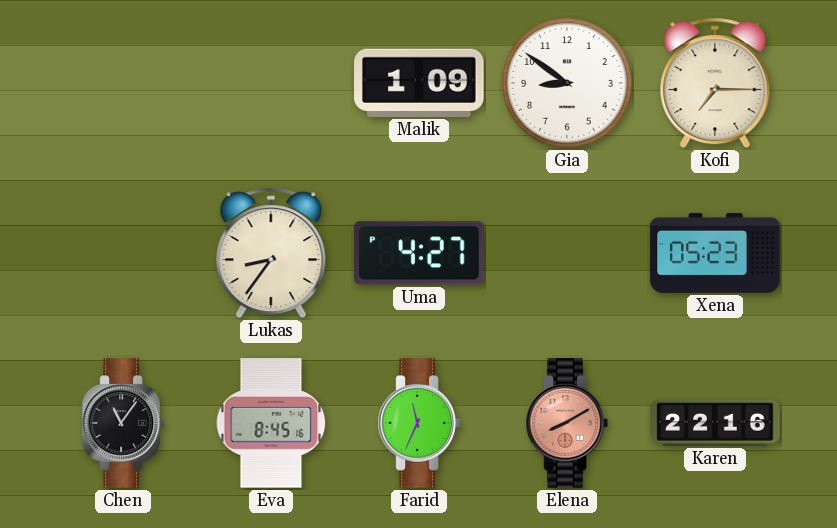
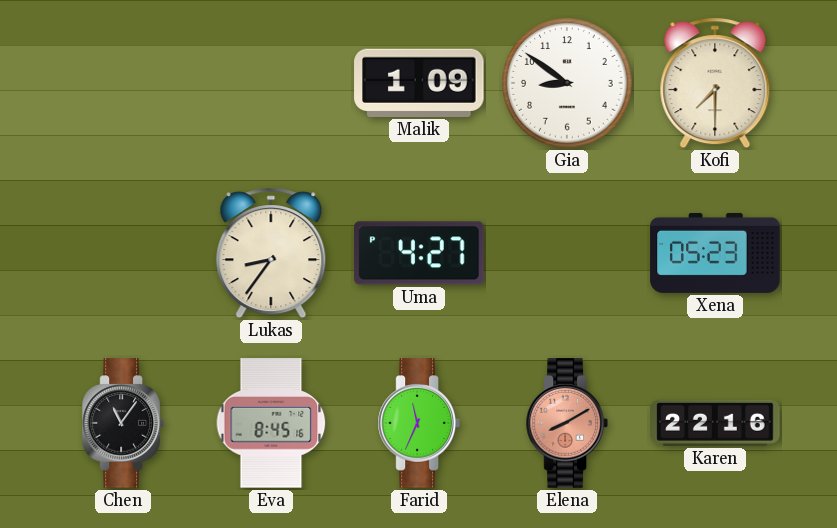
Kofi: 7:15 -> 7:30 (715, 83)
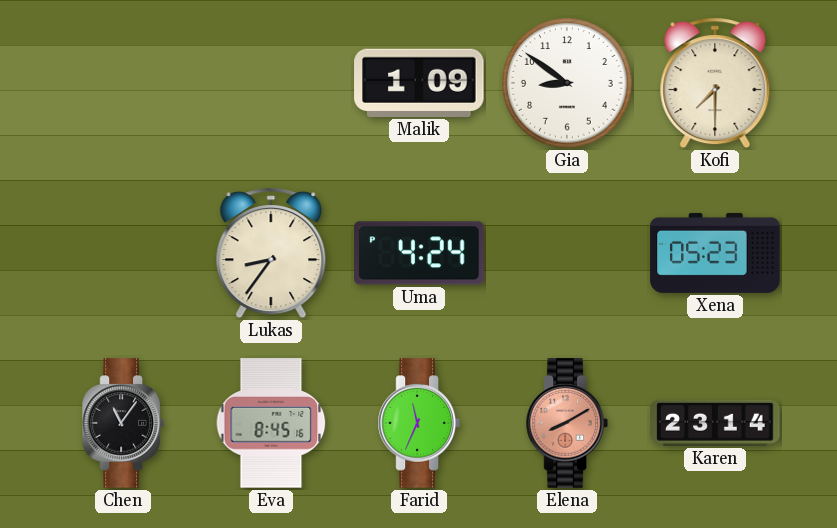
Uma: 4:27 -> 4:24 (419, 253)
Karen: 22:16 -> 23:14 (715, 423)
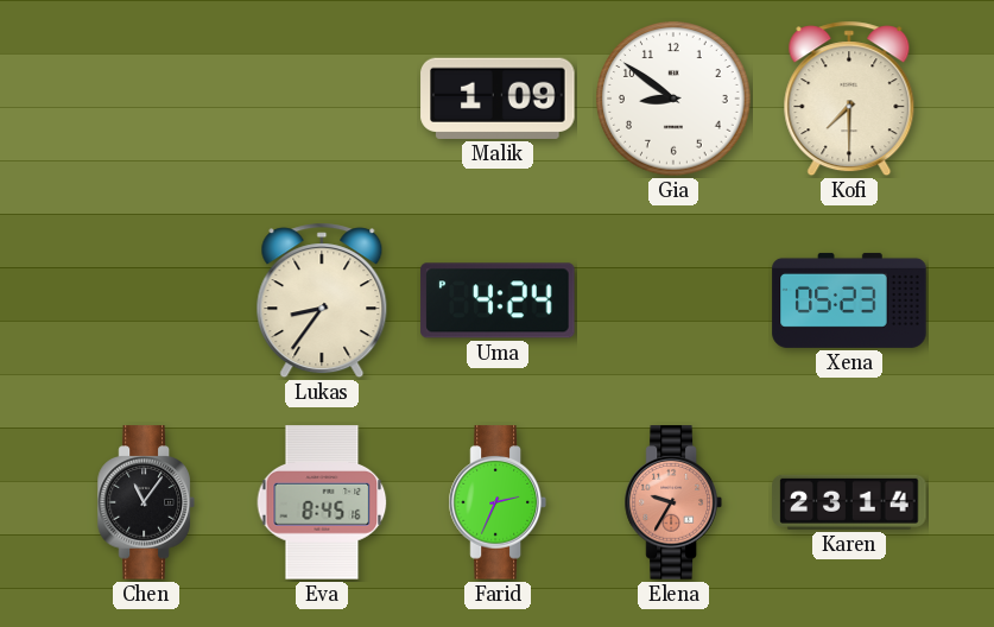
Farid: 11:34 -> 2:34 (498, 502)
Elena: 8:10 -> 9:35 (673, 502)
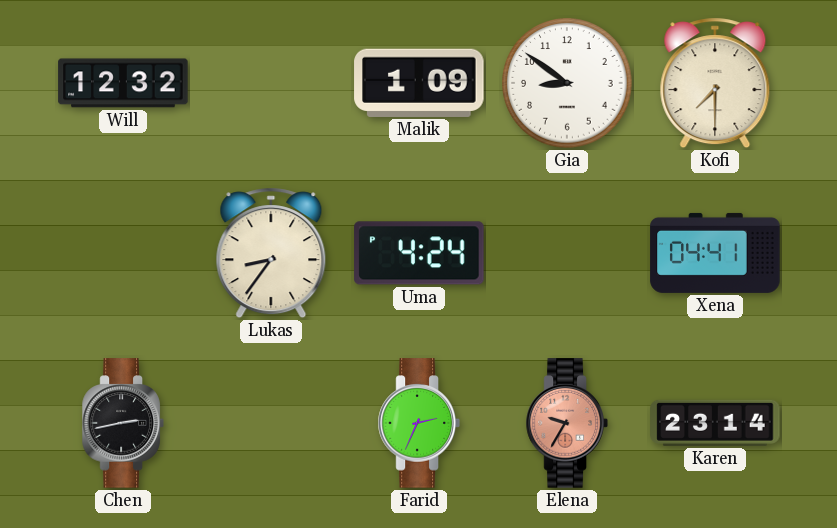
Will: none -> 12:32 (123, 83)
Xena: 05:23 -> 04:41 (715, 253)
Chen: 11:06 -> 2:43 (123, 423)
Eva: 8:45 -> none (322, 502)
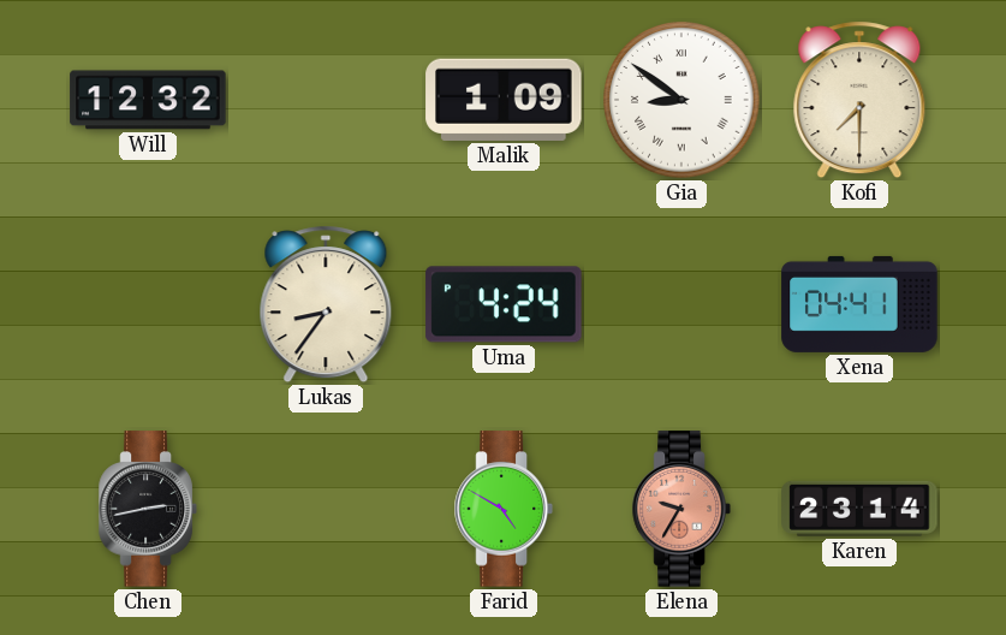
Gia numerals: Arabic -> Roman (681, 100)
Farid: 2:34 -> 4:50 (504, 509)
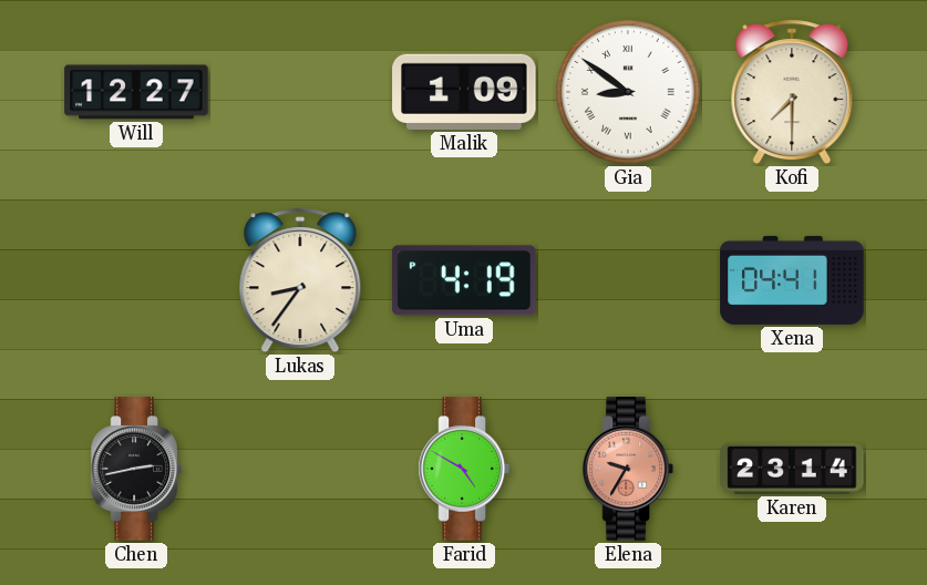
Will: 12:32 -> 12:27 (136, 92)
Uma: 4:24 -> 4:19 (464, 280)
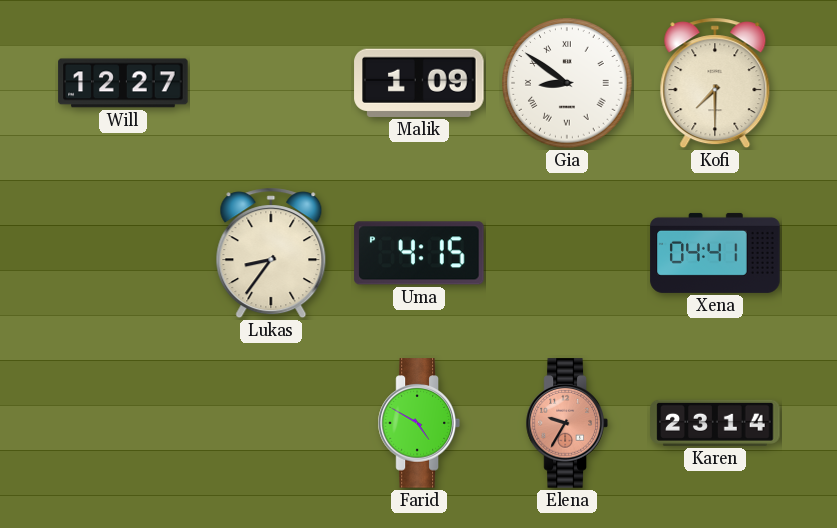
Uma: 4:19 -> 4:15 (419, 253)
Chen: 2:43 -> none (136, 469)
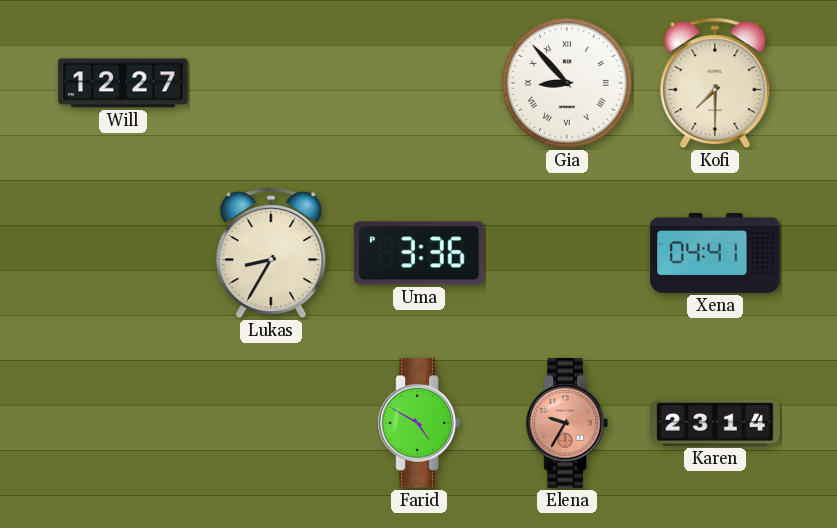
Malik: 1:09 -> none (419, 83)
Gia: 8:51 -> 8:53 (567, 83)
Lukas: 8:36 -> 8:35 (271, 253)
Uma: 4:15 -> 3:36 (419, 253)
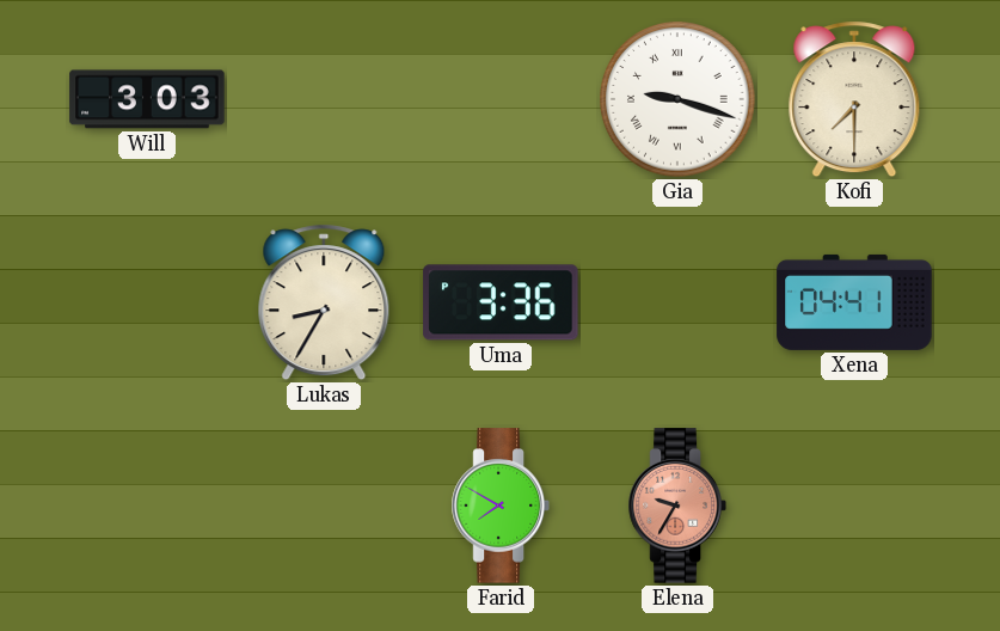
Will: 12:27 -> 3:03 (147, 99)
Gia: 8:53 -> 9:18 (677, 99)
Farid: 4:50 -> 7:50 (501, 506)
Karen: 23:14 -> none (715, 423)
